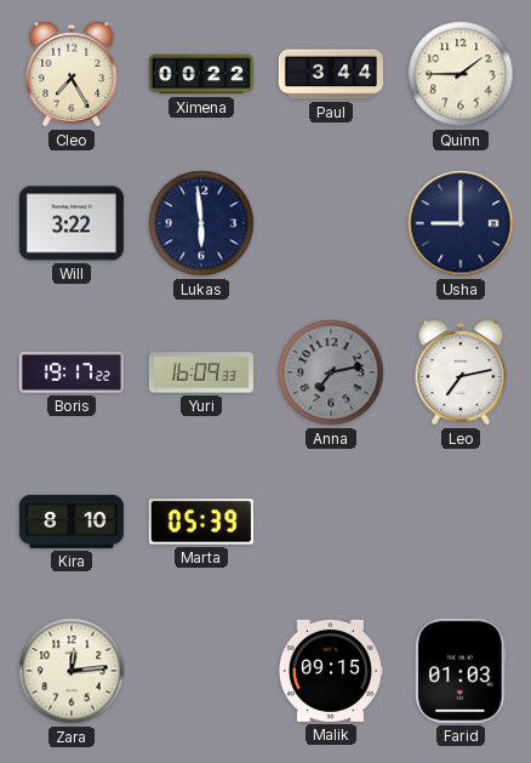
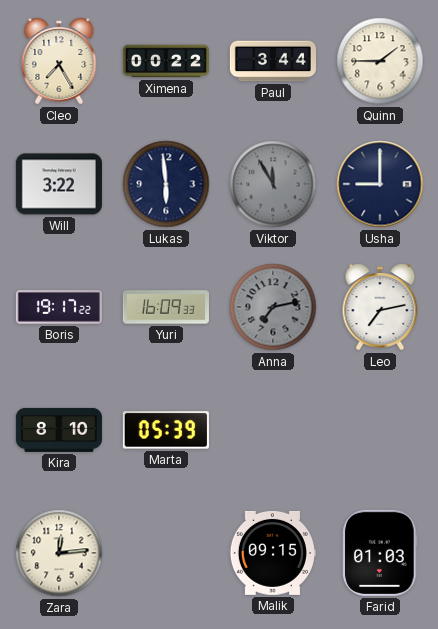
Viktor: none -> 11:55 (273, 184)
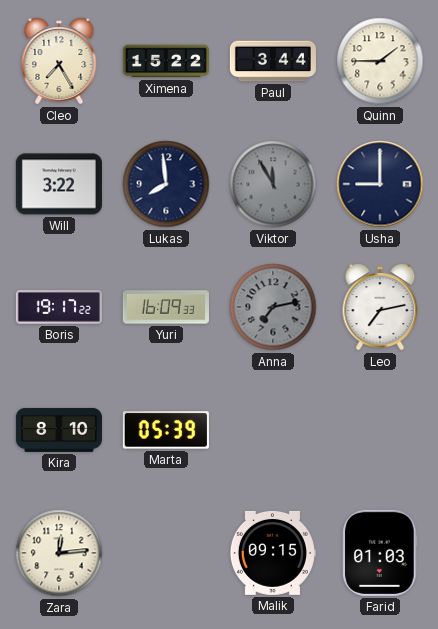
Ximena: 00:22 -> 15:22 (166, 61)
Lukas: 5:59 -> 7:59 (166, 184)
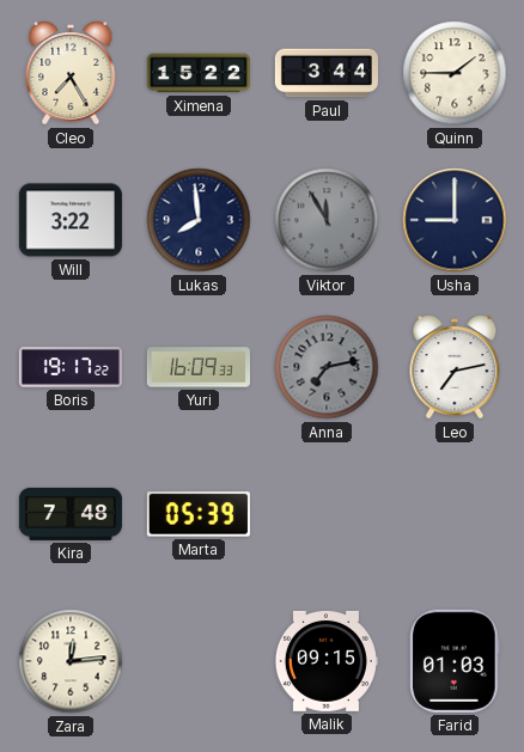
Kira: 8:10 -> 7:48 (71, 514)
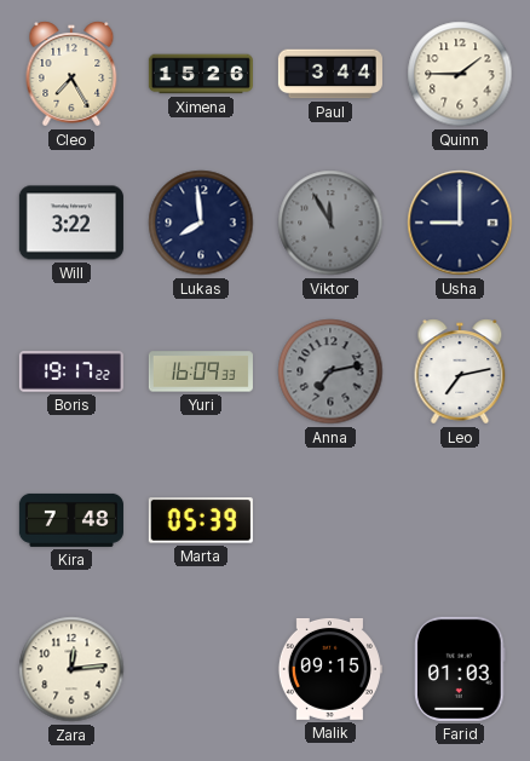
Ximena: 15:22 -> 15:26 (201, 74)
